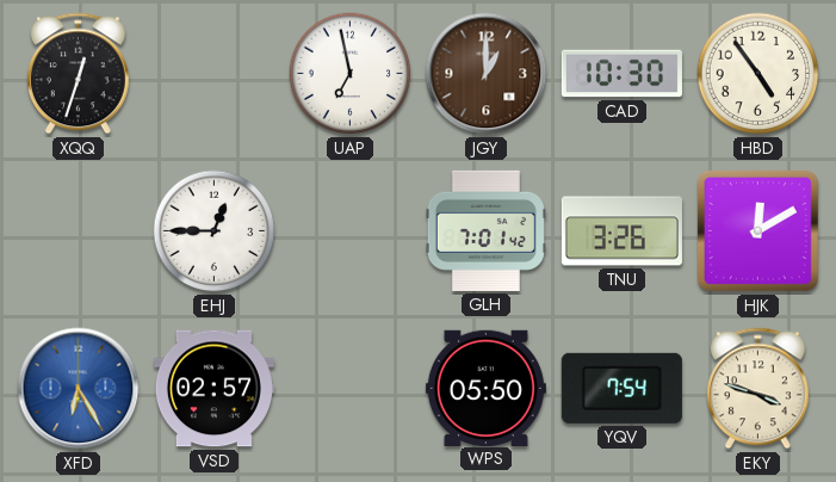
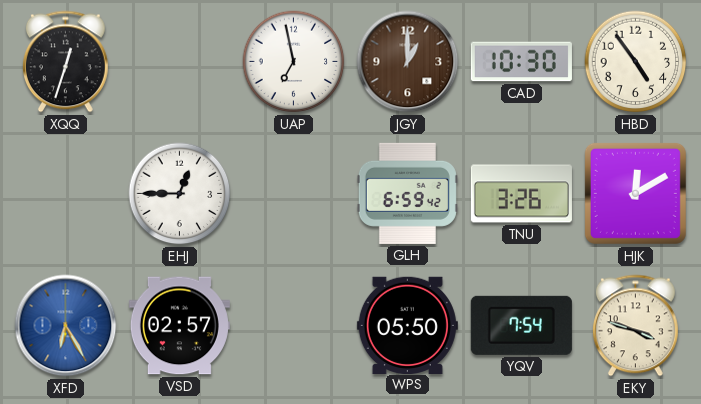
GLH: 7:01 -> 6:59 (407, 193)
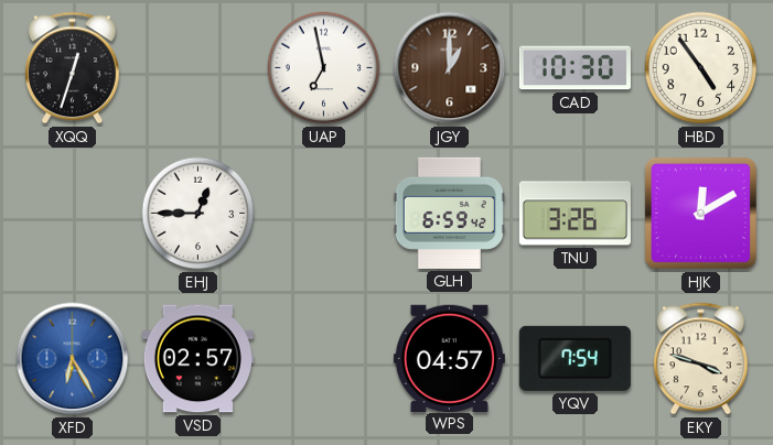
WPS: 05:50 -> 04:57 (449, 358)
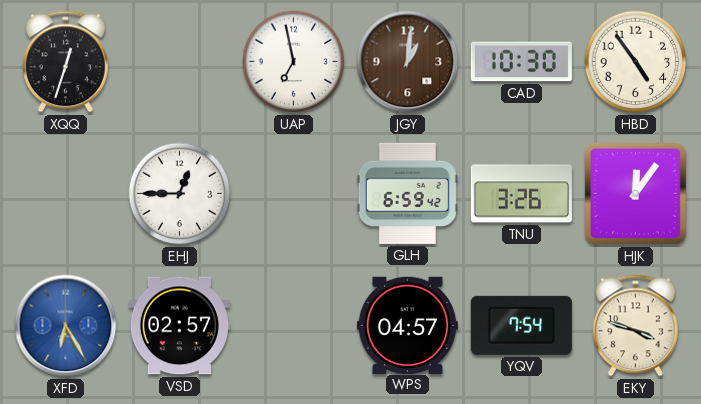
JGY: 1:00 -> 1:01 (408, 62)
HJK: 12:10 -> 12:06 (635, 193)
